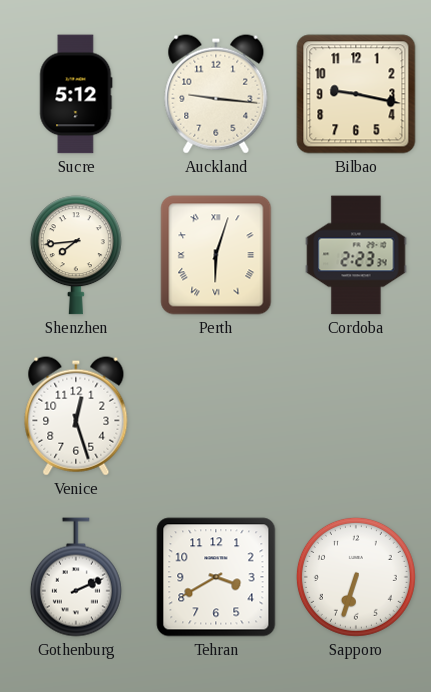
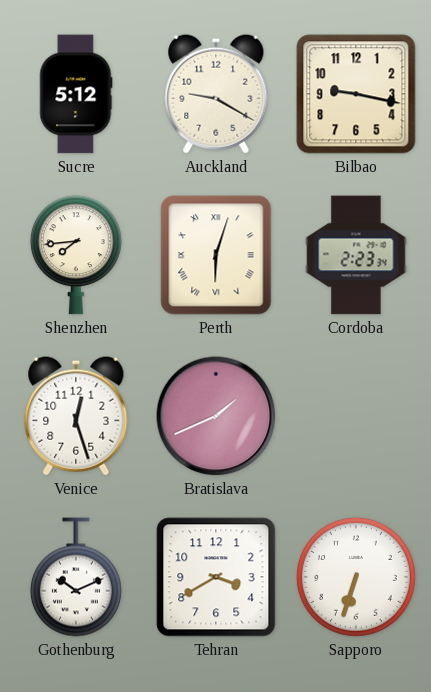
Auckland: 9:16 -> 9:20 (216, 94)
Bratislava: none -> 1:41 (216, 416)
Gothenburg: 2:11 -> 10:11 (76, 577)
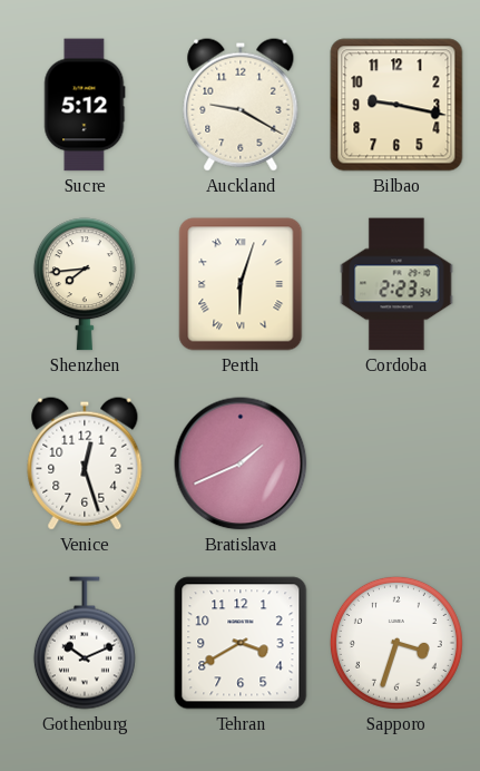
Sapporo: 6:33 -> 3:33 (396, 643)
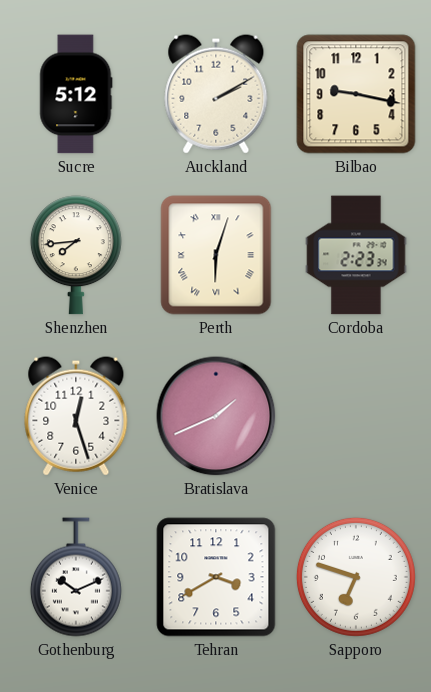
Auckland: 9:20 -> 2:10 (216, 94)
Sapporo: 3:33 -> 6:48 (356, 577)
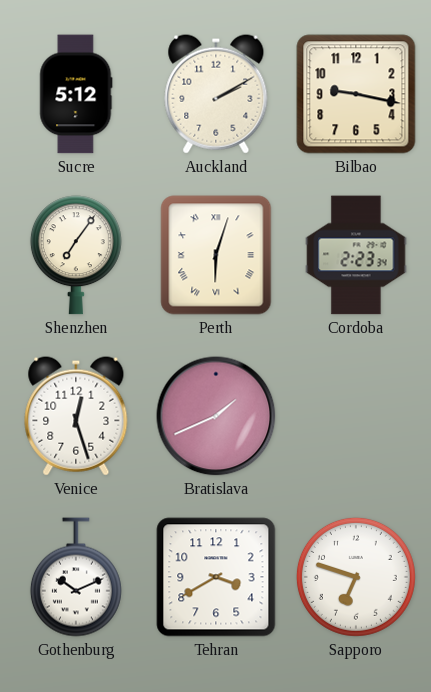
Shenzhen: 7:44 -> 7:06 (76, 255)
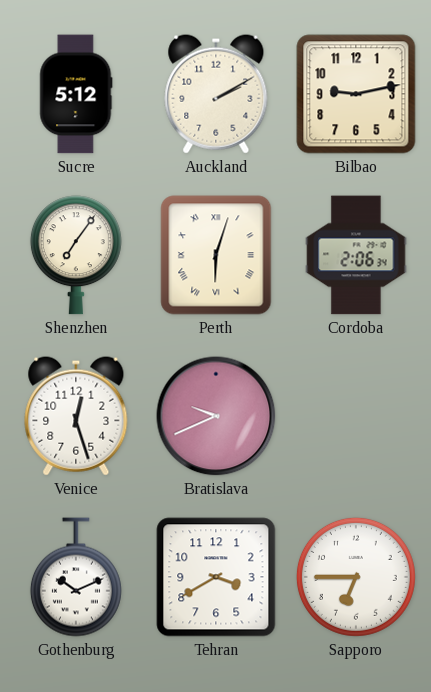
Bilbao: 9:17 -> 9:13 (356, 94)
Cordoba: 2:23 -> 2:06 (356, 255)
Bratislava: 1:41 -> 9:41 (216, 416)
Sapporo: 6:48 -> 6:45 (356, 577)
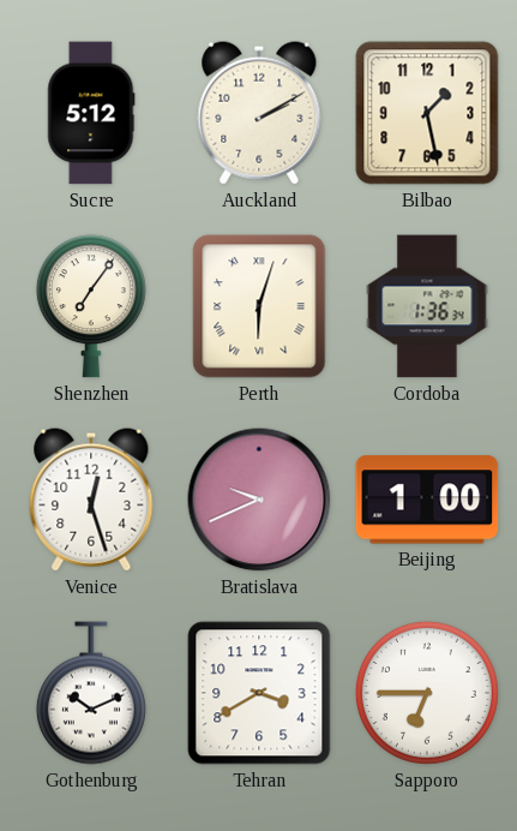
Bilbao: 9:13 -> 1:28 (427, 113)
Cordoba: 2:06 -> 1:36 (427, 306)
Beijing: none -> 1:00 (427, 500)
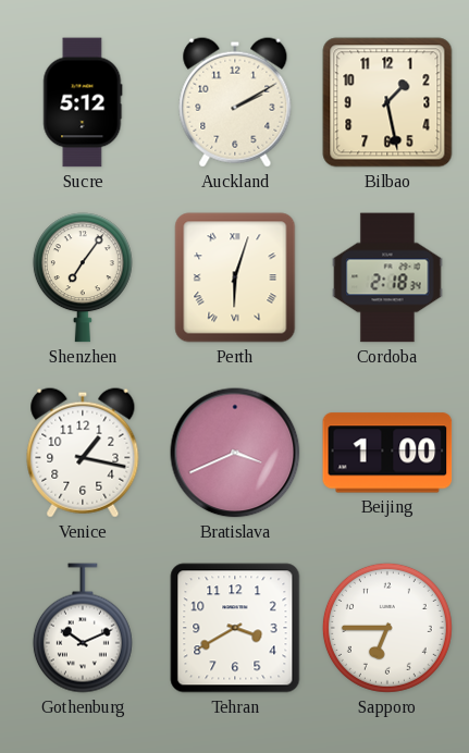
Cordoba: 1:36 -> 2:18 (387, 277)
Venice: 12:27 -> 1:17 (83, 453)
Bratislava: 9:41 -> 3:41 (235, 453)
